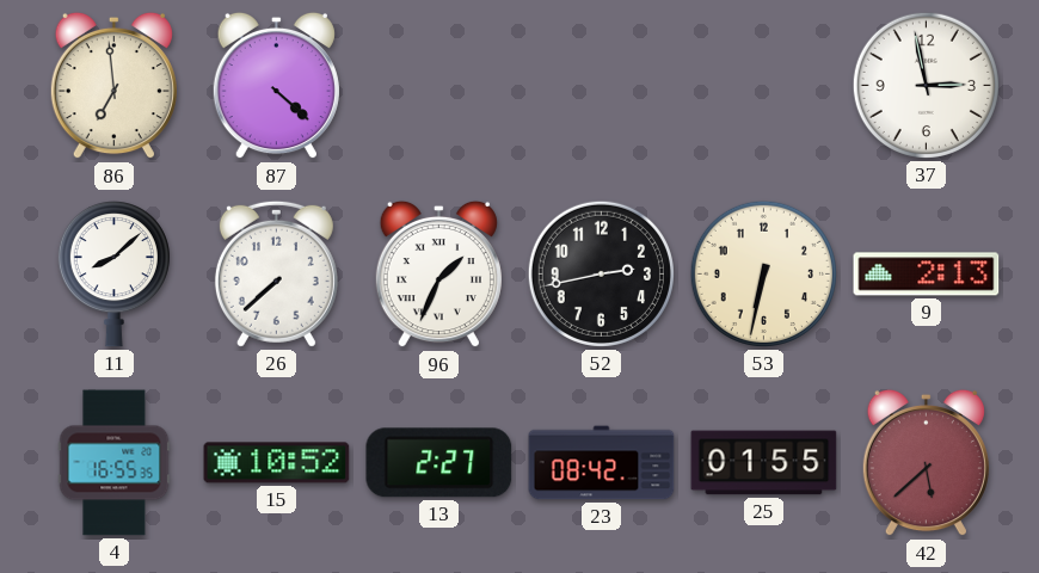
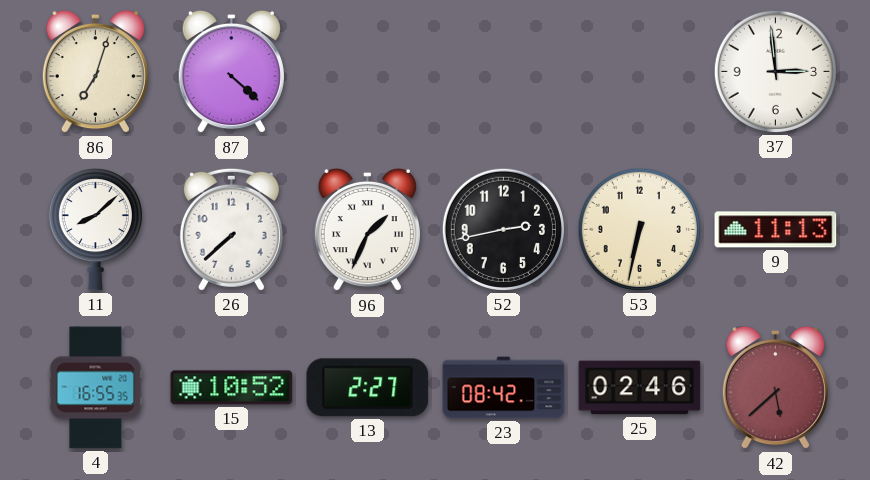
86: 6:59 -> 7:03 (95, 72)
37: 2:58 -> 2:59 (775, 71)
9: 2:13 -> 11:13 (776, 230)
25: 01:55 -> 02:46 (640, 388)
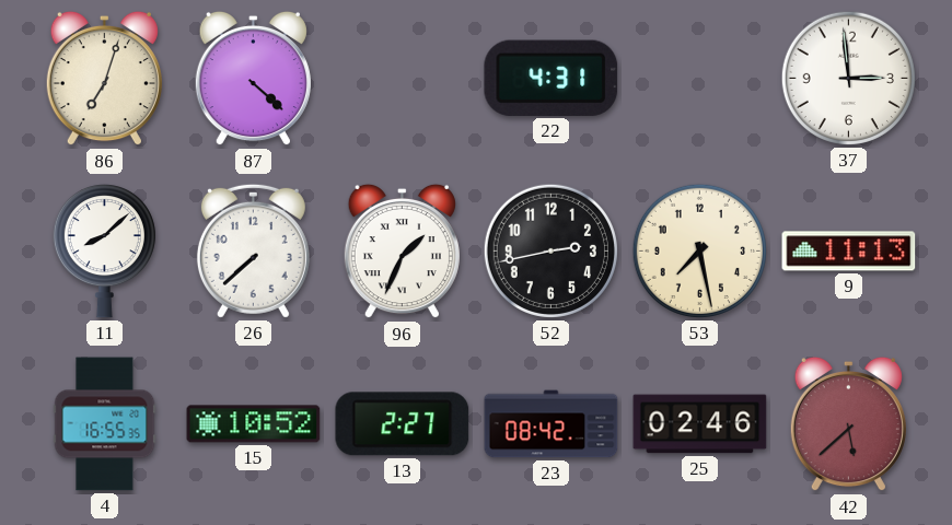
22: none -> 4:31 (552, 78)
53: 6:32 -> 7:28 (699, 250)
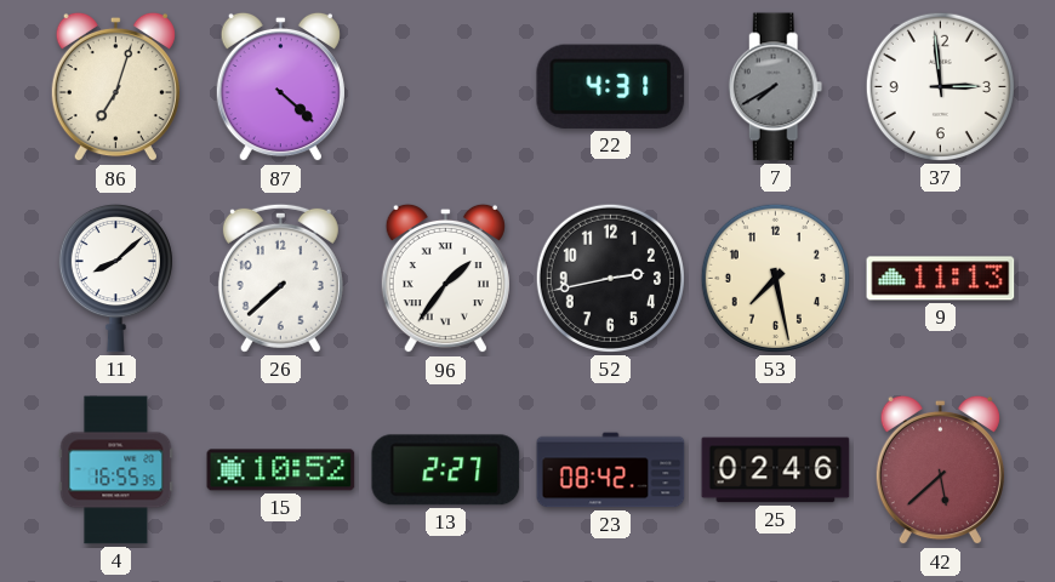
7: none -> 7:40 (776, 87)
96: 1:34 -> 1:36 (445, 279)
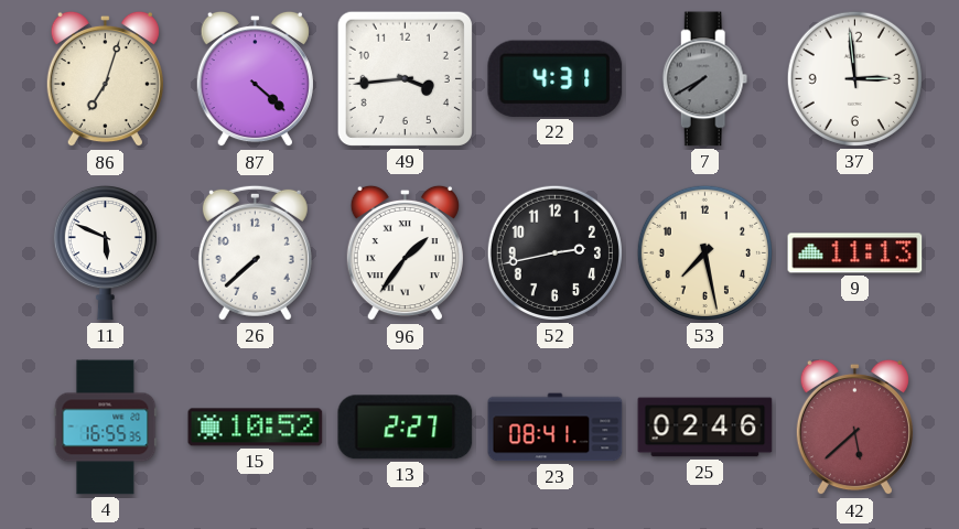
49: none -> 3:44 (405, 78)
11: 8:08 -> 5:49 (105, 253)
23: 08:42 -> 08:41 (556, 428)
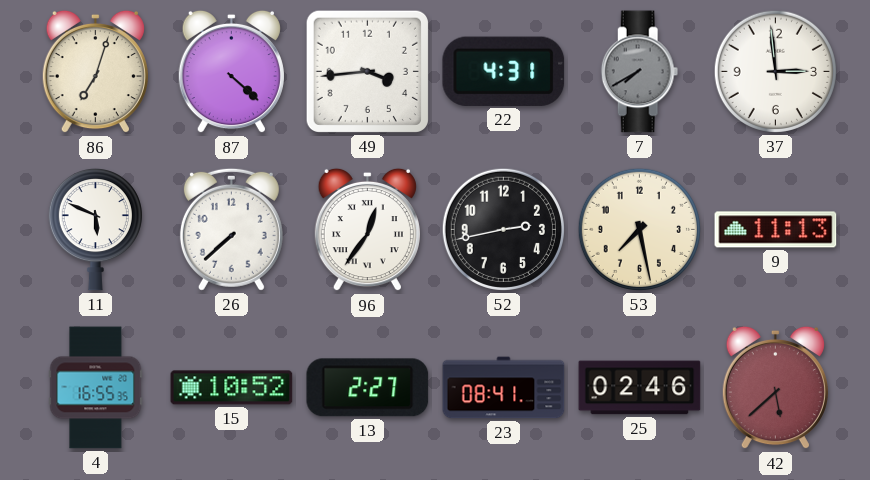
96: 1:36 -> 12:36 (367, 230)
